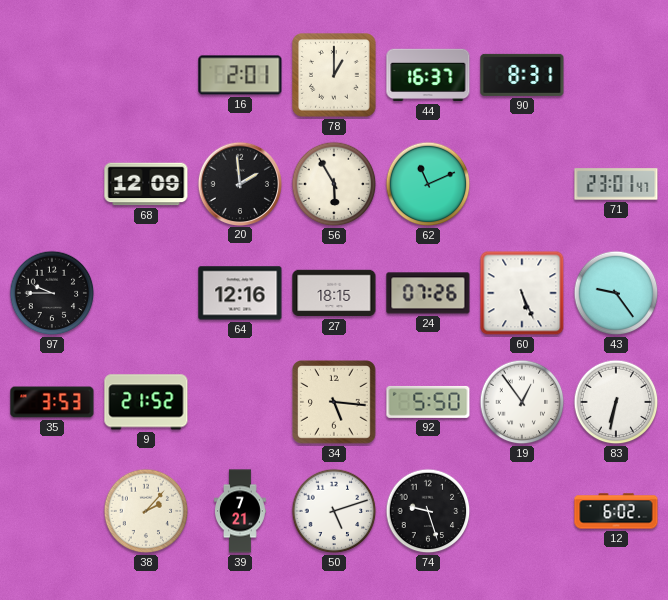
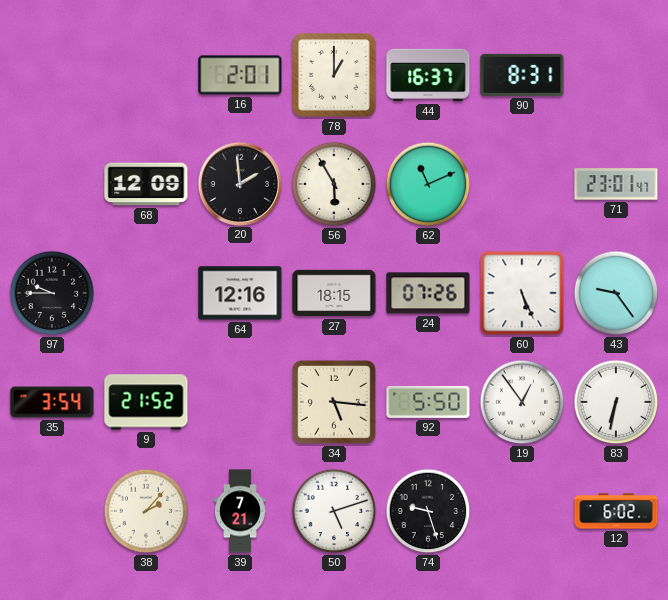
35: 3:53 -> 3:54 (52, 402)
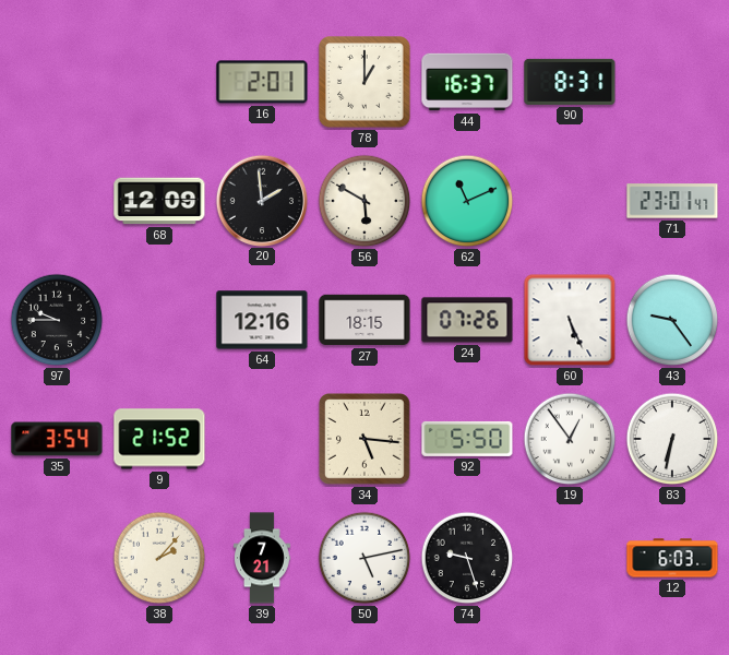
56: 5:55 -> 5:50 (364, 201)
50: 5:12 -> 5:13 (364, 558)
12: 6:02 -> 6:03 (672, 558)
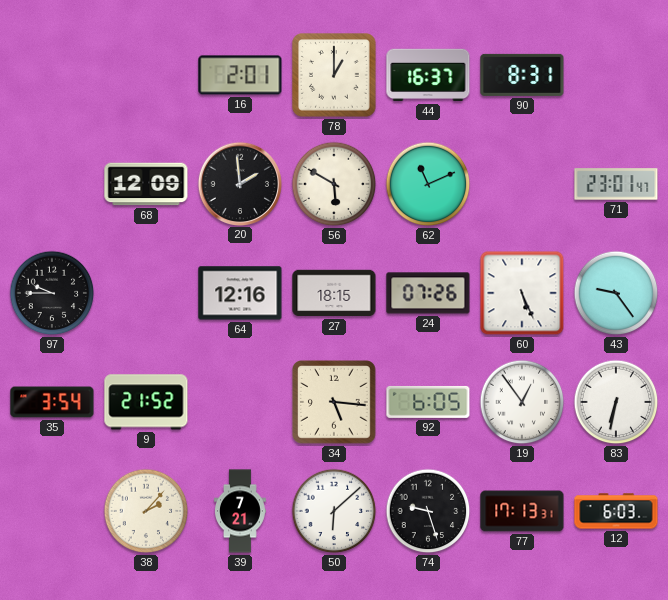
92: 5:50 -> 6:05 (428, 402)
50: 5:13 -> 6:08 (334, 511)
77: none -> 17:13 (522, 511)
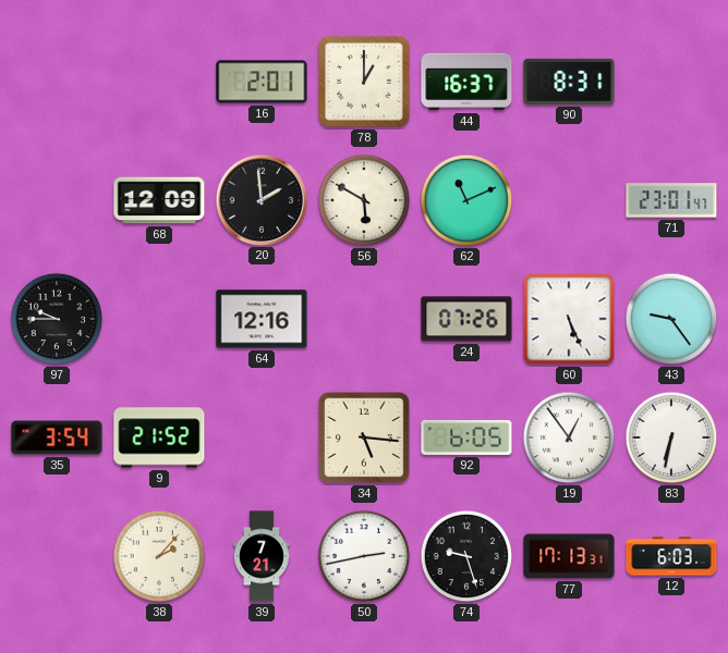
27: 18:15 -> none (334, 293)
50: 6:08 -> 2:43 (364, 556)
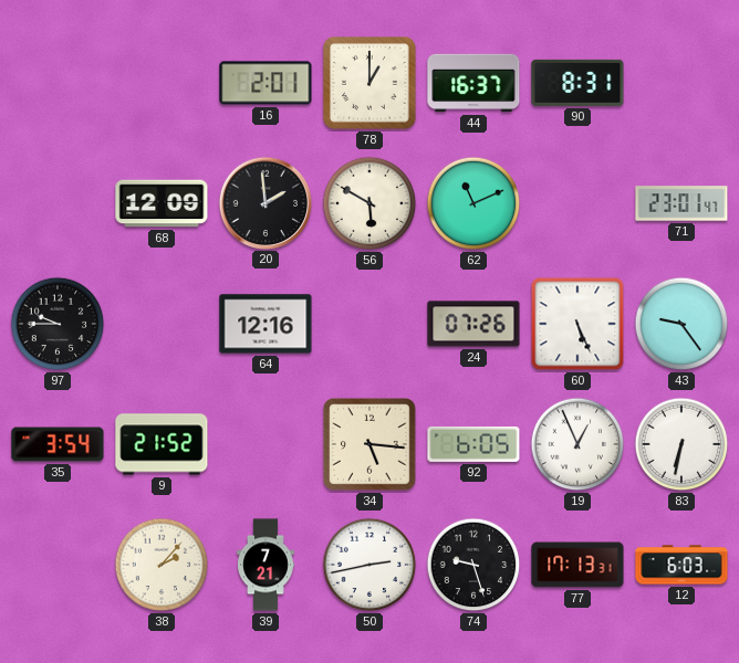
19: 12:54 -> 12:56 (577, 444)
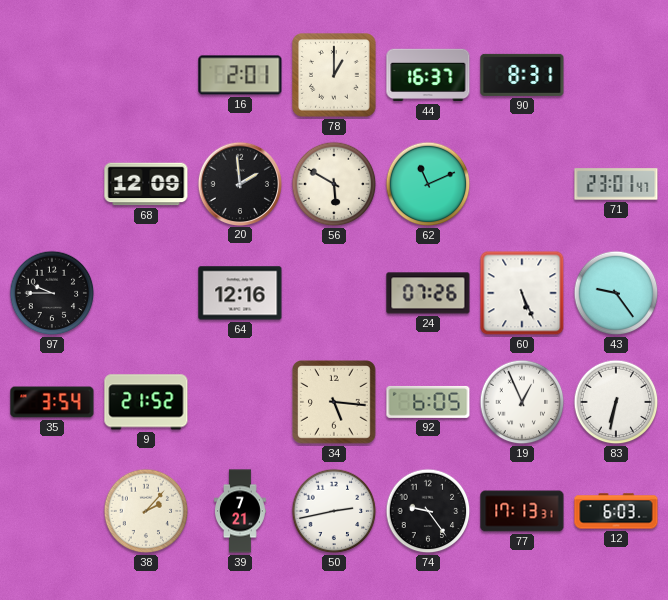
74: 9:27 -> 9:24 (428, 511)
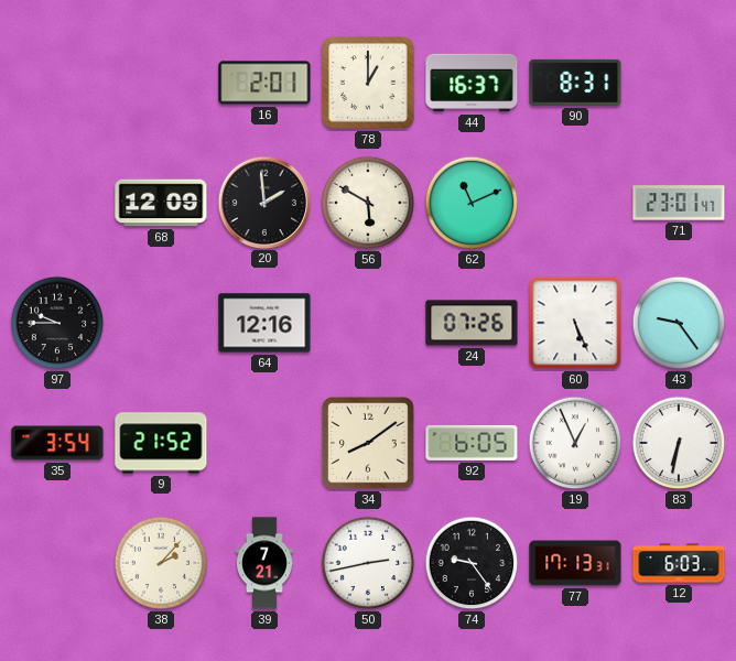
34: 5:16 -> 8:09 (369, 444)
